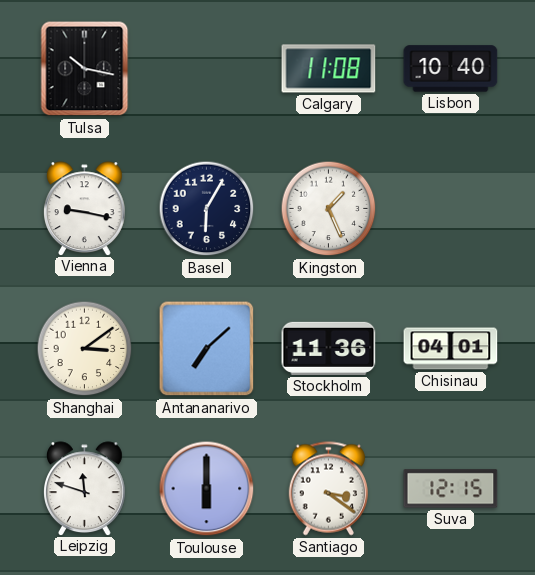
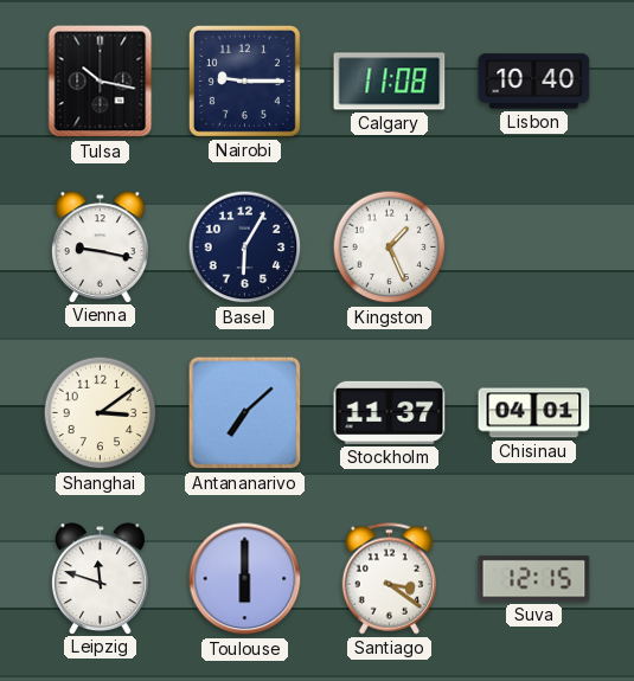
Nairobi: none -> 9:15 (244, 81)
Stockholm: 11:36 -> 11:37 (390, 412)
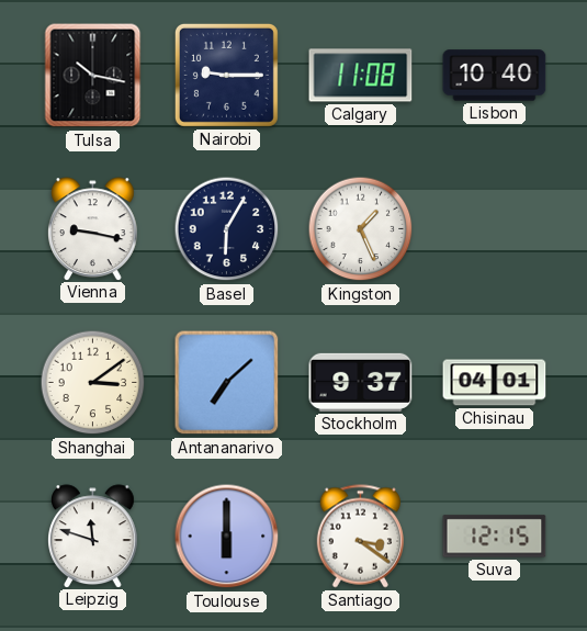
Stockholm: 11:37 -> 9:37 (361, 382)
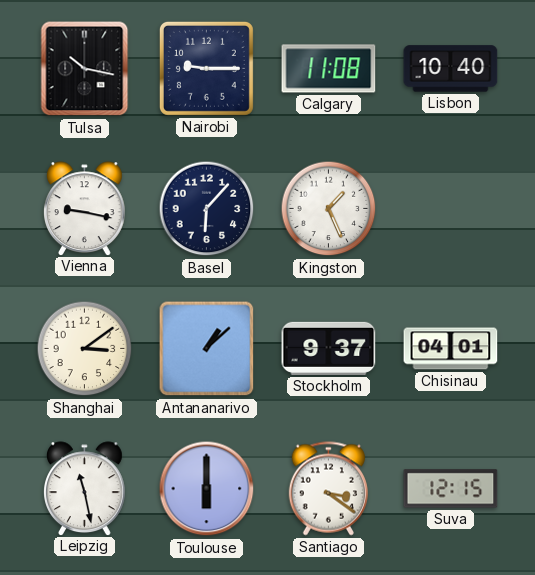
Basel: 6:05 -> 6:07 (207, 209)
Antananarivo: 7:08 -> 1:08 (207, 349)
Leipzig: 11:48 -> 11:28 (85, 488)
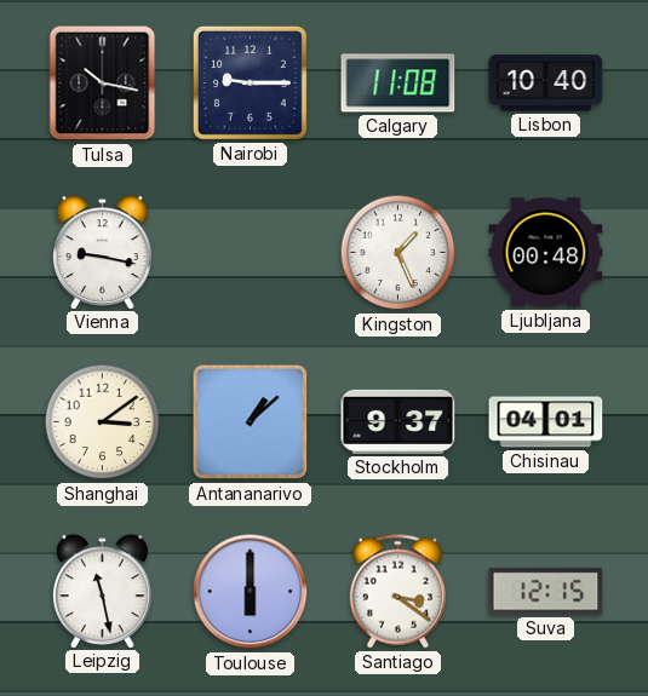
Basel: 6:07 -> none (207, 209)
Ljubljana: none -> 00:48 (546, 253)
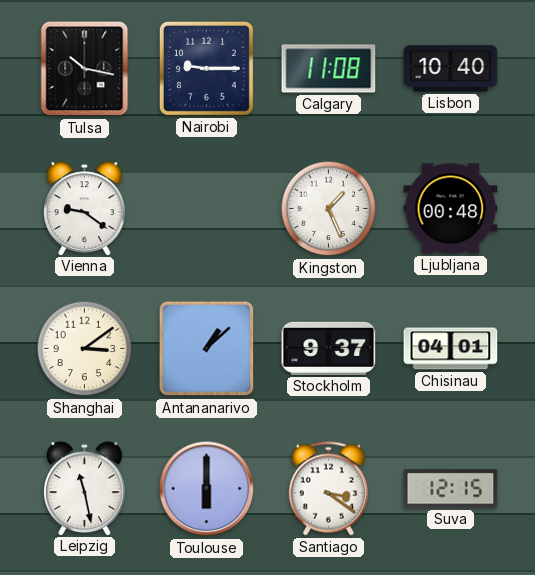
Vienna: 9:17 -> 9:21 (85, 208)
